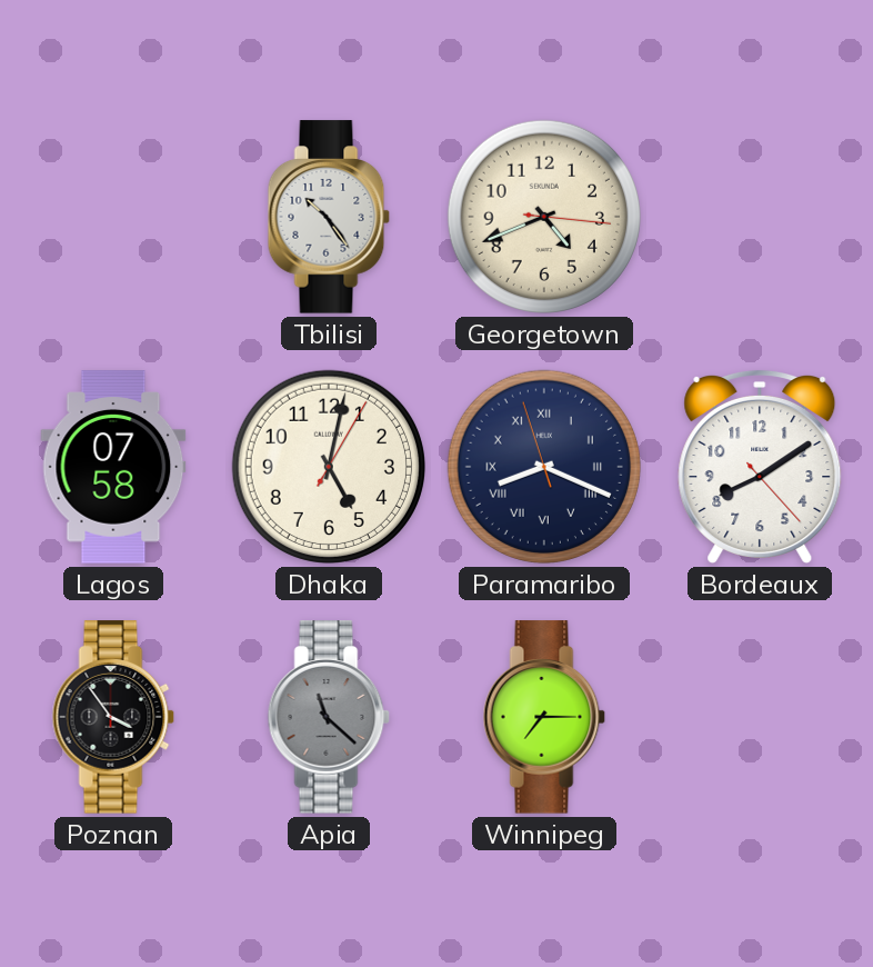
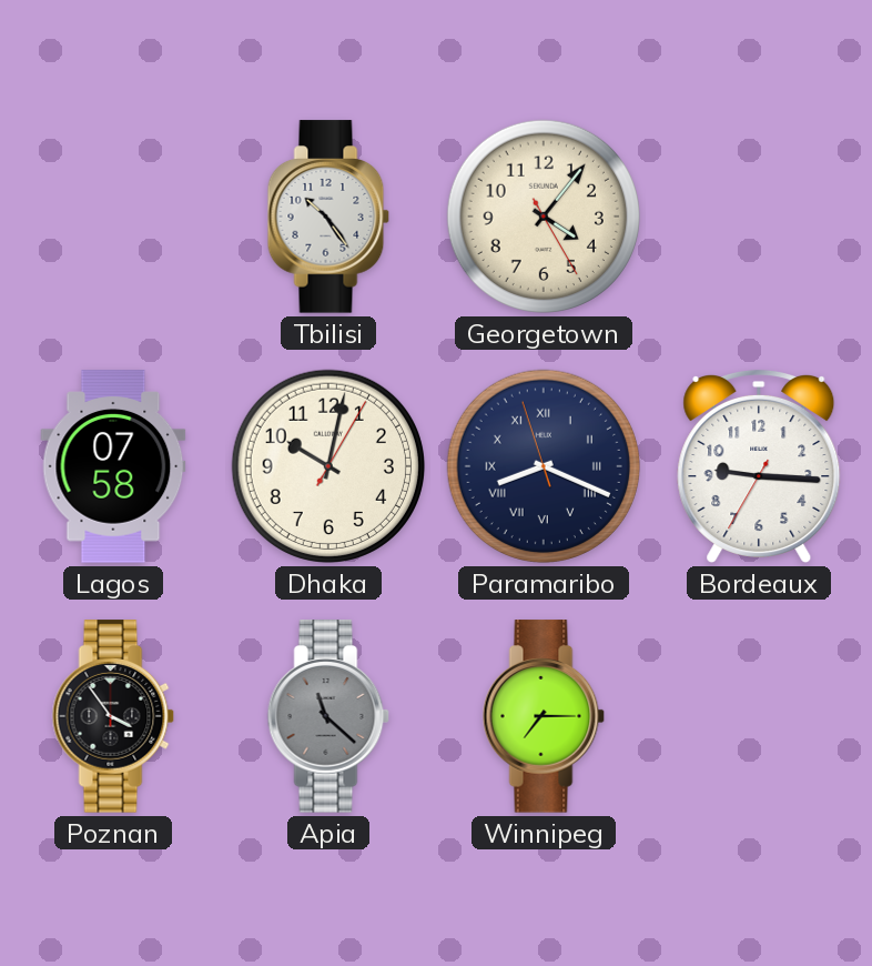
Georgetown: 4:41 -> 4:06 (544, 217)
Dhaka: 5:02 -> 10:02 (328, 466)
Bordeaux: 8:09 -> 9:15 (759, 466)
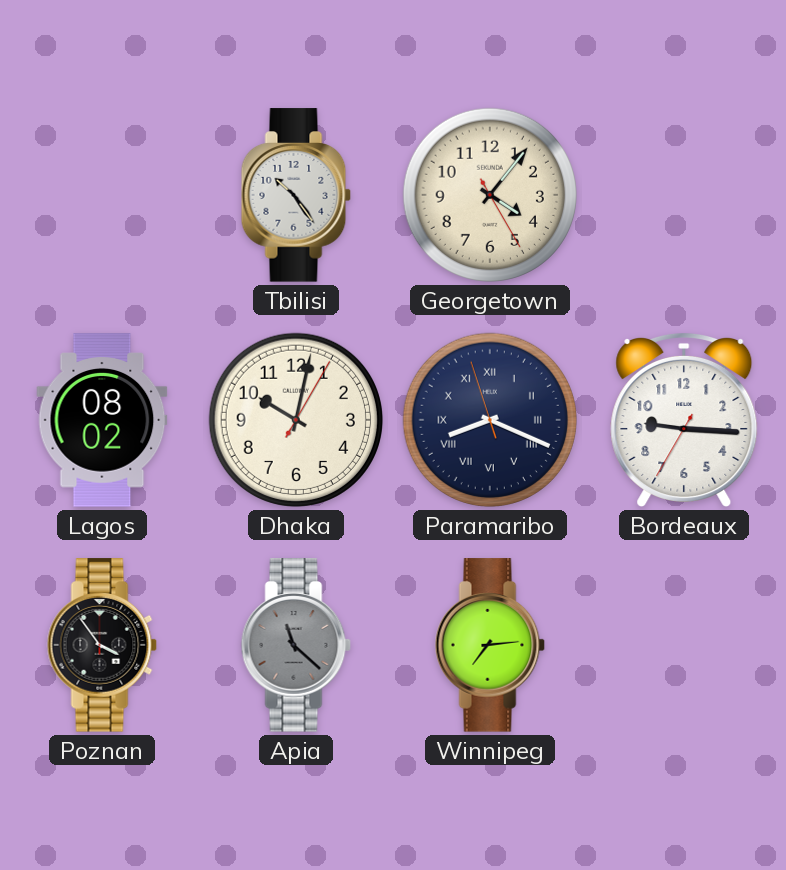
Lagos: 07:58 -> 08:02 (102, 420)
Winnipeg: 7:15 -> 7:14 (490, 645)
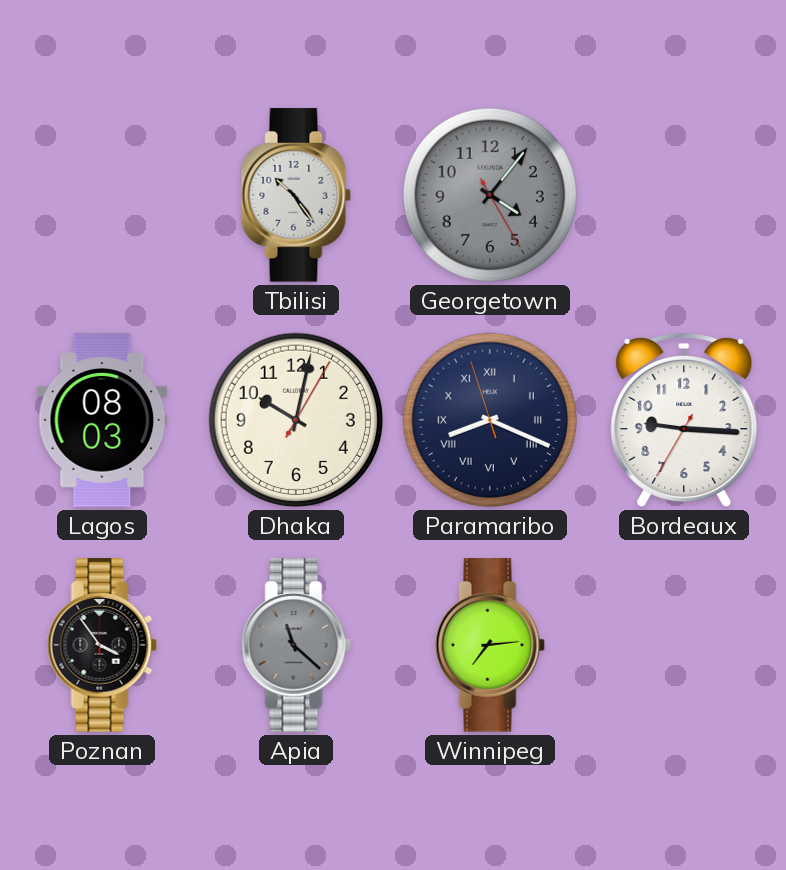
Georgetown dial: cream -> grey (490, 195)
Lagos: 08:02 -> 08:03 (102, 420)
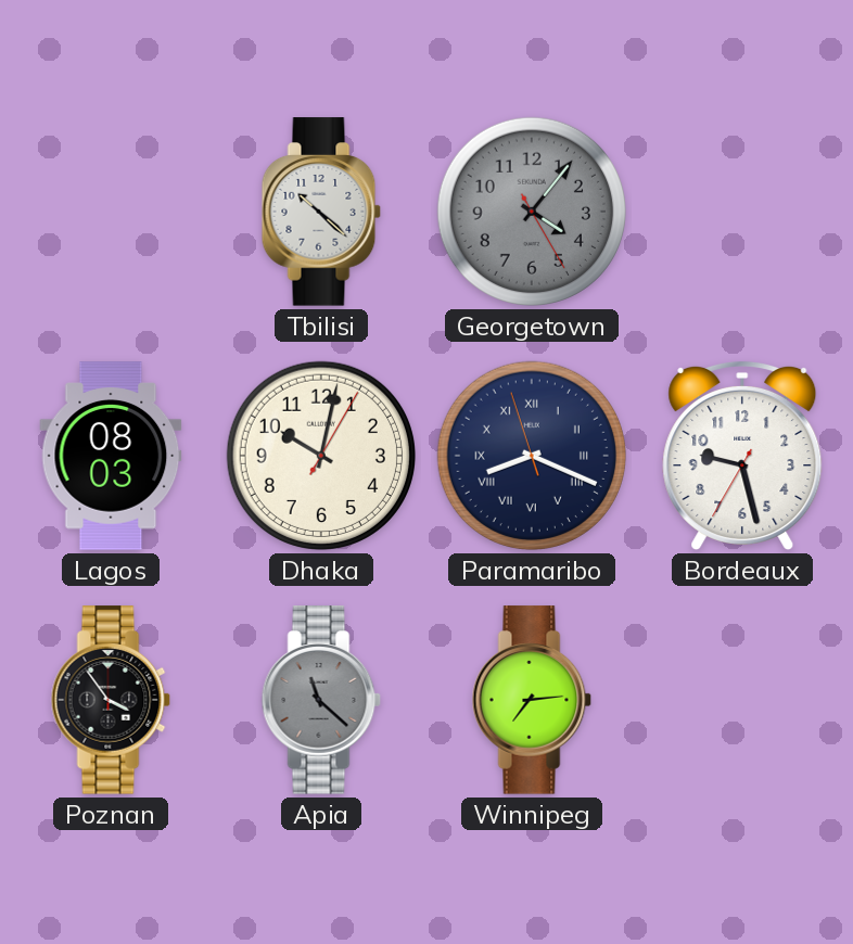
Tbilisi: 10:24 -> 10:22 (321, 212)
Bordeaux: 9:15 -> 9:27 (742, 456)
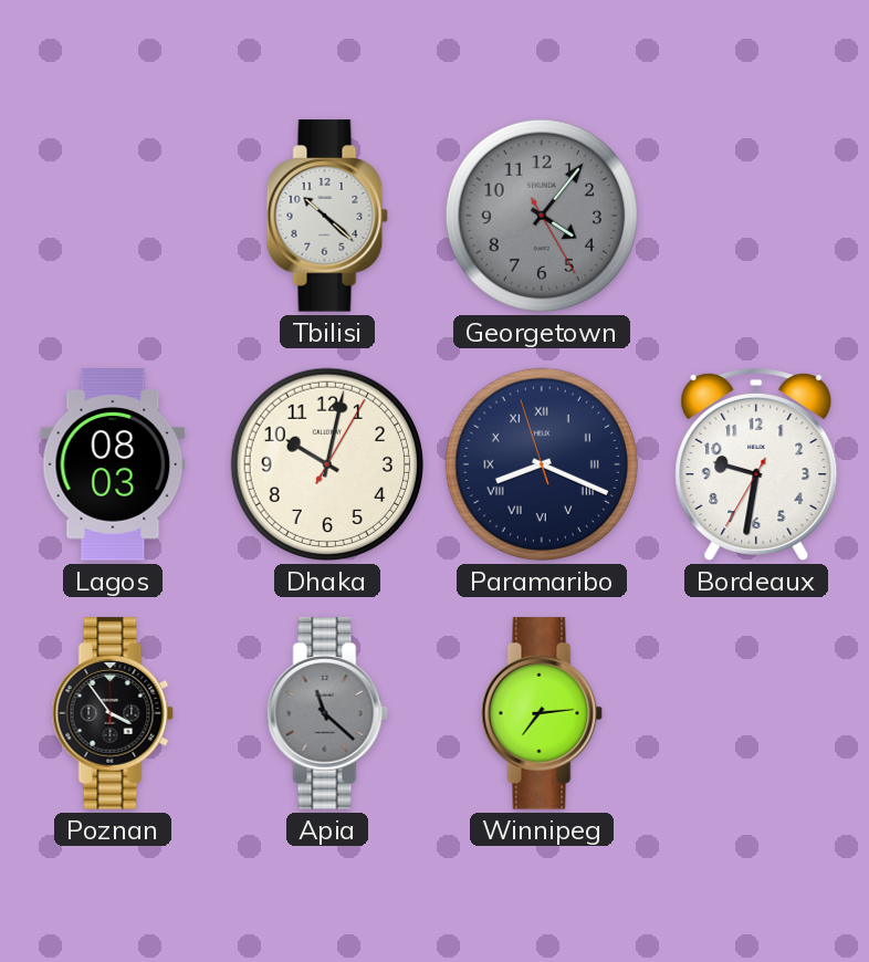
Bordeaux: 9:27 -> 9:31 (756, 464)
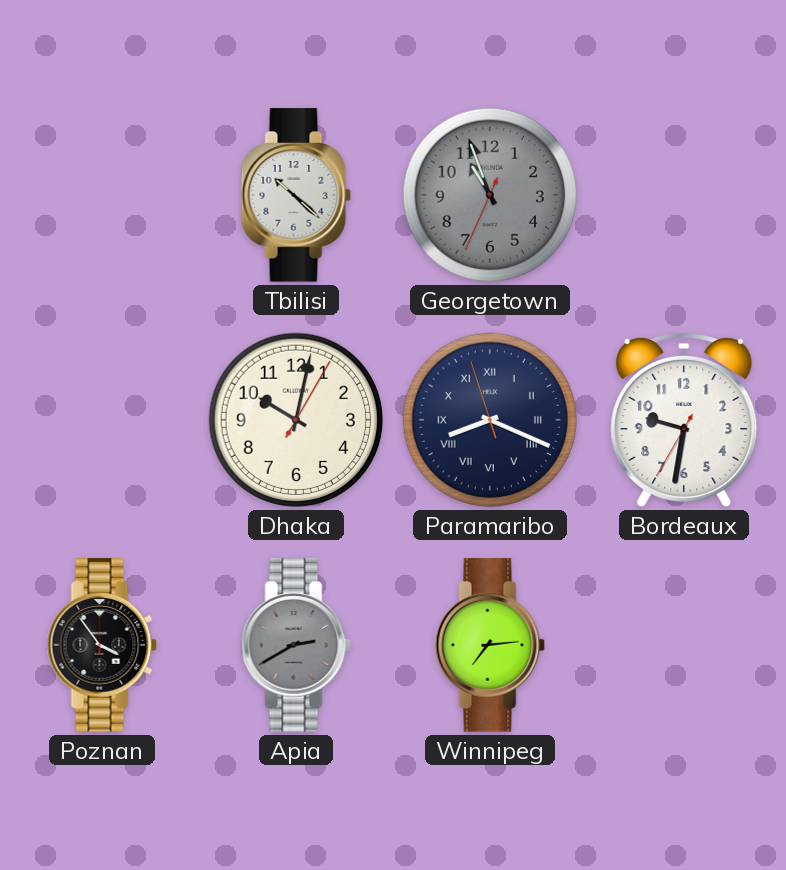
Georgetown: 4:06 -> 10:56 (490, 195)
Lagos: 08:03 -> none (113, 464)
Apia: 11:22 -> 2:40 (296, 645)
